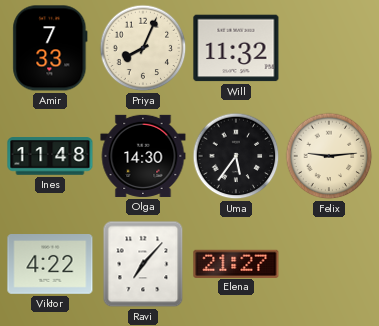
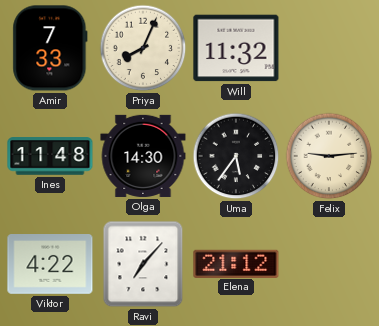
Elena: 21:27 -> 21:12 (236, 263)
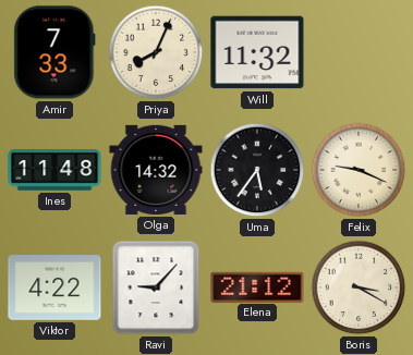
Olga: 14:30 -> 14:32 (156, 170)
Felix: 9:14 -> 9:19 (359, 170)
Ravi: 7:07 -> 9:07 (156, 287)
Boris: none -> 3:20 (359, 287)
